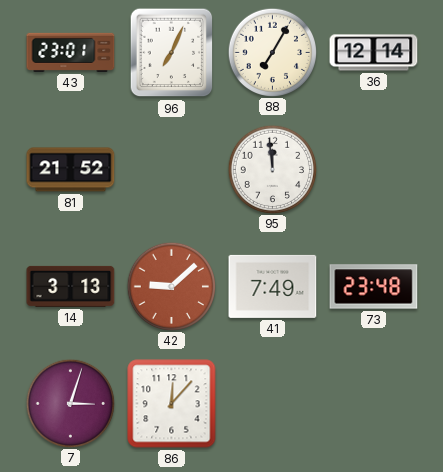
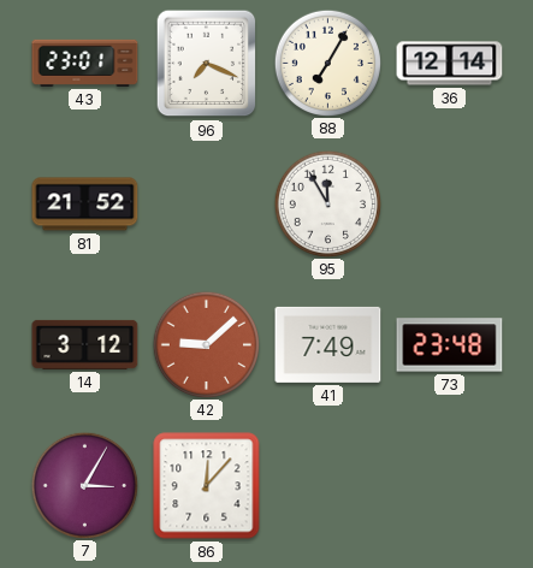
96: 7:04 -> 7:19 (207, 64)
95: 11:59 -> 11:55 (327, 203)
14: 3:13 -> 3:12 (85, 344)
7: 3:03 -> 3:05 (84, 485)
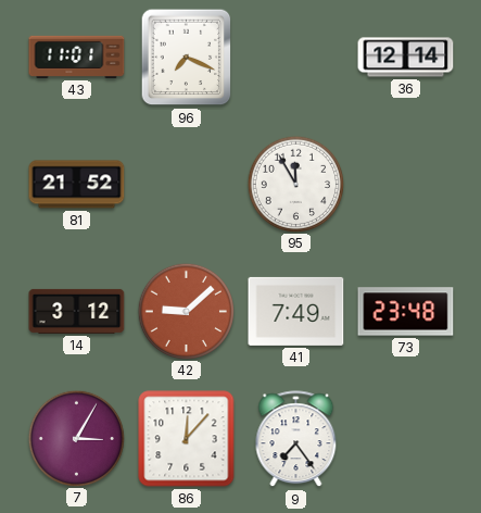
43: 23:01 -> 11:01 (77, 57)
88: 7:05 -> none (327, 63)
9: none -> 7:24 (296, 439)
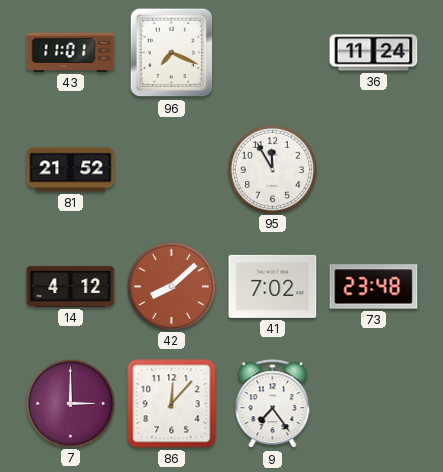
36: 12:14 -> 11:24 (374, 53)
14: 3:12 -> 4:12 (71, 286)
42: 9:08 -> 8:08 (171, 286)
41: 7:49 -> 7:02 (273, 286)
7: 3:05 -> 3:00 (70, 403)
